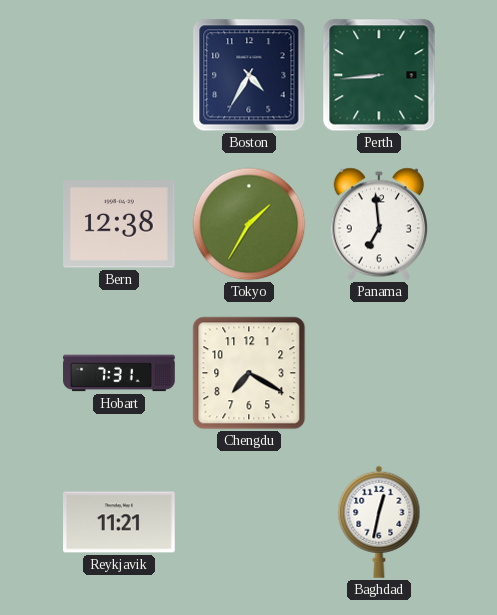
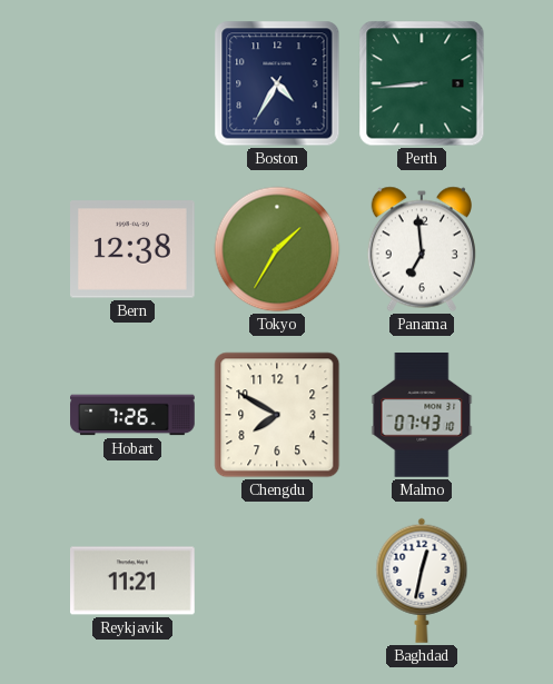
Hobart: 7:31 -> 7:26 (132, 415)
Chengdu: 7:20 -> 7:50 (277, 415)
Malmo: none -> 07:43 (422, 416)
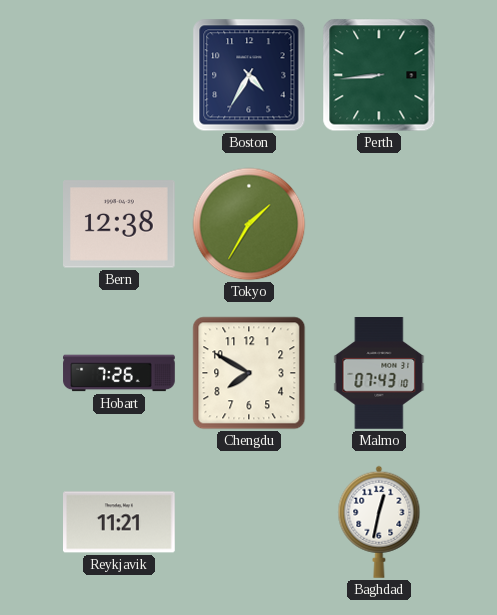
Panama: 6:59 -> none (422, 249)
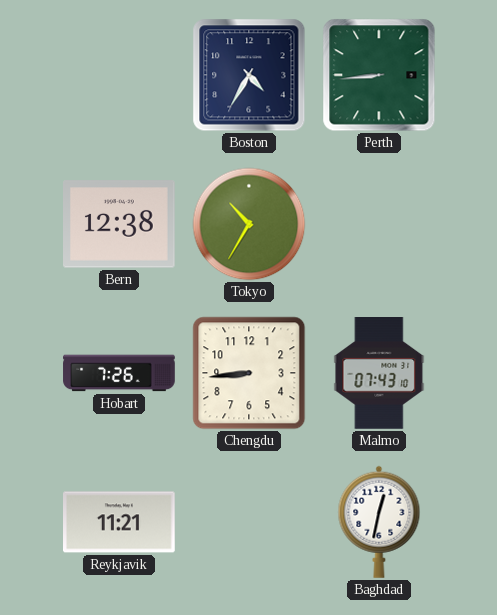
Tokyo: 1:35 -> 10:35 (249, 224)
Chengdu: 7:50 -> 8:44 (249, 373)
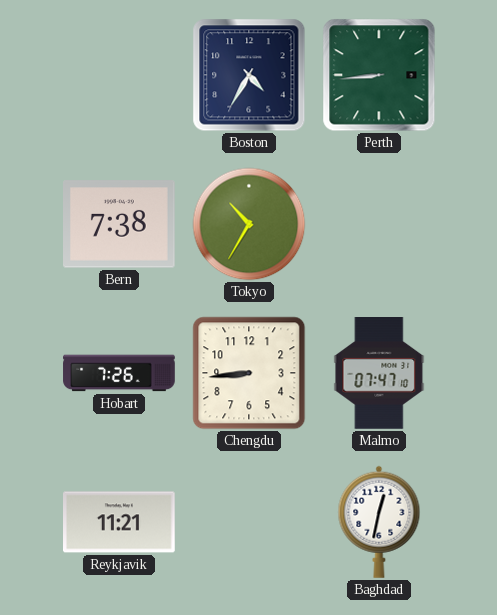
Bern: 12:38 -> 7:38 (120, 224)
Malmo: 07:43 -> 07:47 (379, 374)
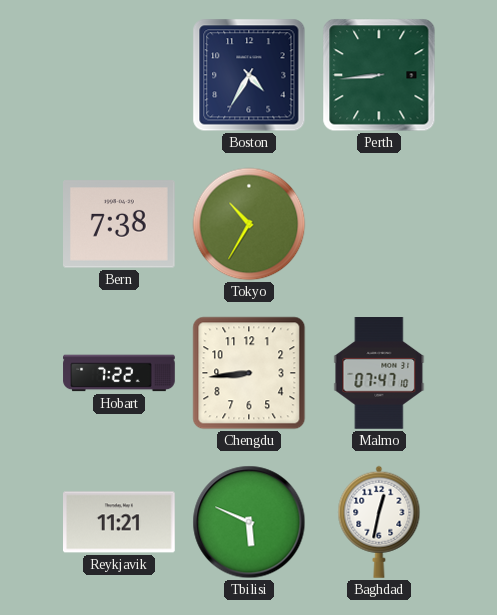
Hobart: 7:26 -> 7:22 (119, 373)
Tbilisi: none -> 5:49 (249, 522)
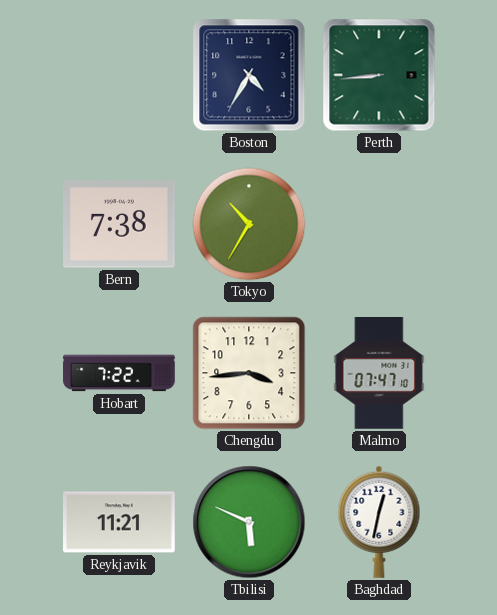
Chengdu: 8:44 -> 3:44 (249, 373)
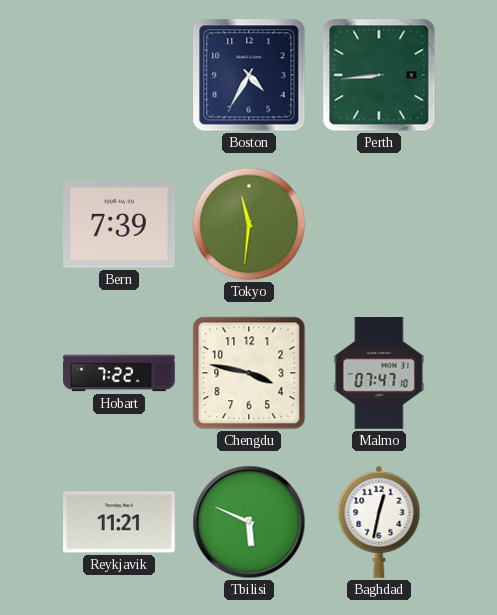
Bern: 7:38 -> 7:39 (120, 224)
Tokyo: 10:35 -> 11:31 (249, 224)
Chengdu: 3:44 -> 3:47 (249, 373)
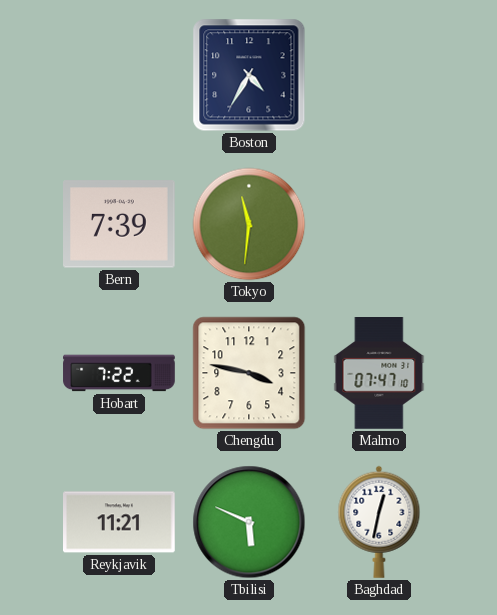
Perth: 8:44 -> none (379, 75)
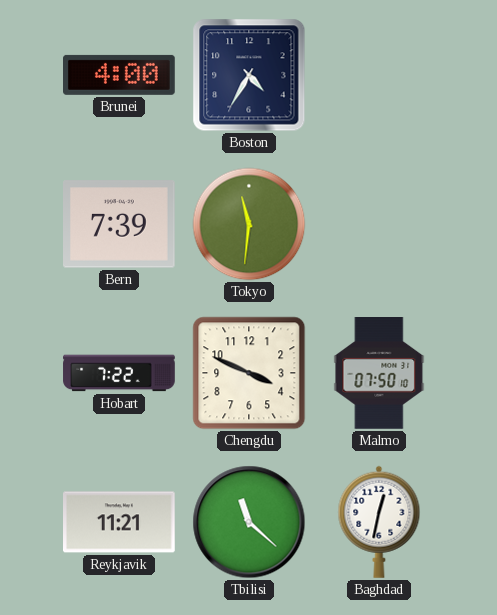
Brunei: none -> 4:00 (120, 75)
Chengdu: 3:47 -> 3:49 (249, 373)
Malmo: 07:47 -> 07:50 (379, 374)
Tbilisi: 5:49 -> 11:22 (249, 522)
